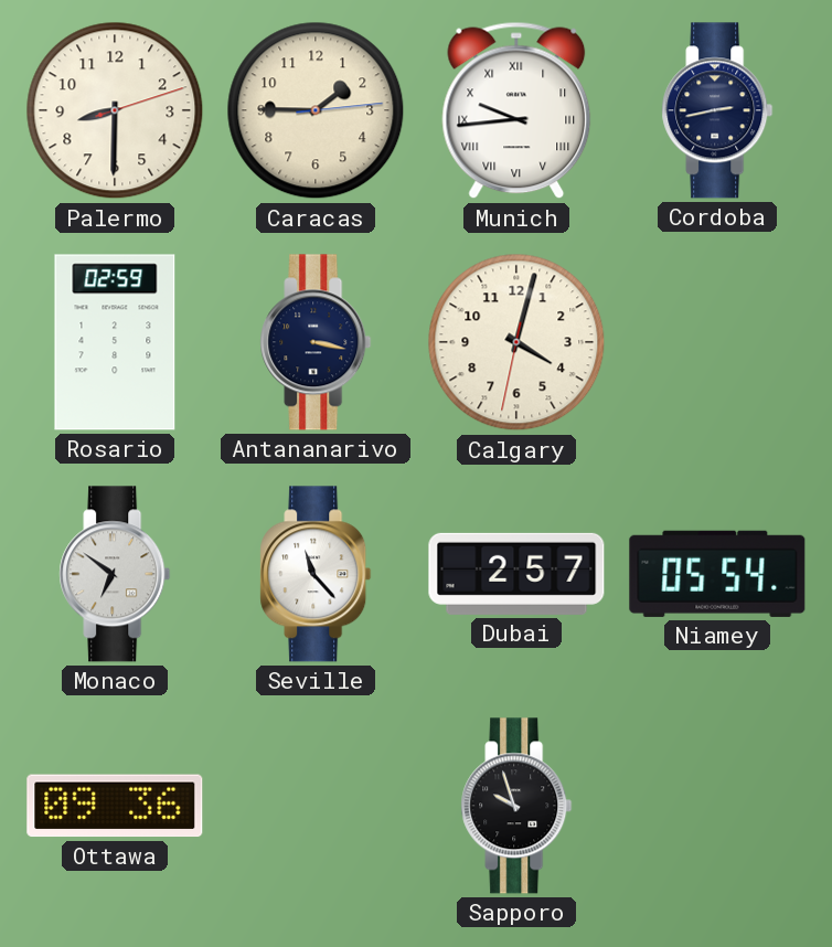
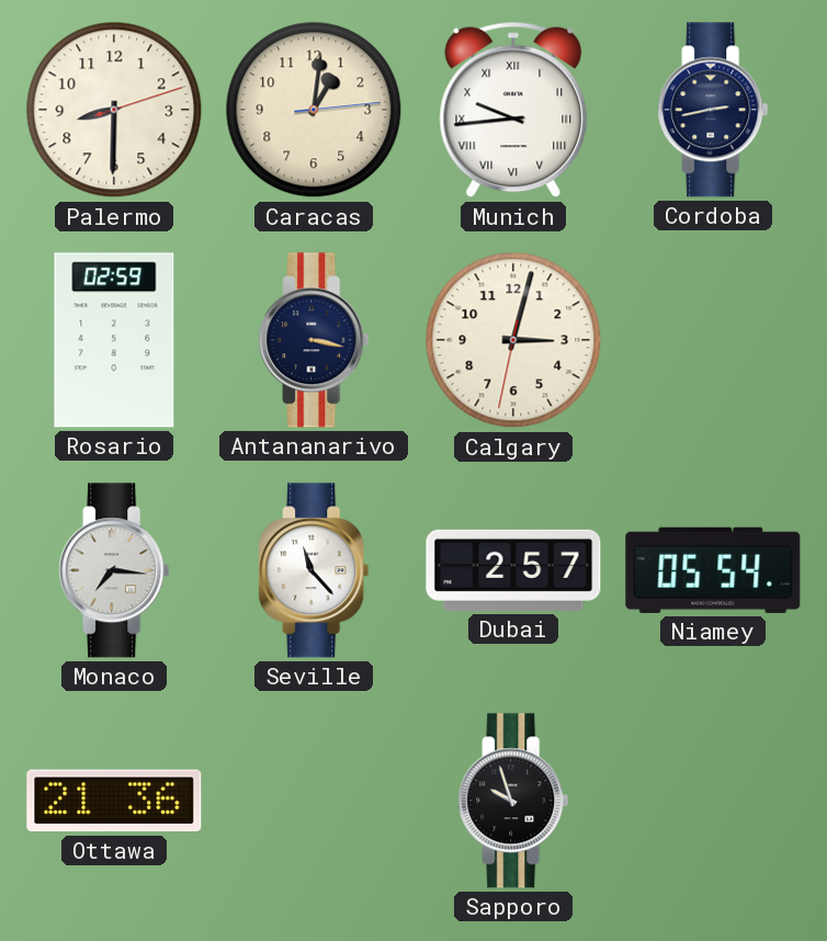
Caracas: 1:45 -> 1:01 (314, 110)
Calgary: 4:02 -> 3:02 (513, 340)
Monaco: 6:51 -> 7:16 (114, 570)
Ottawa: 09:36 -> 21:36 (114, 801)
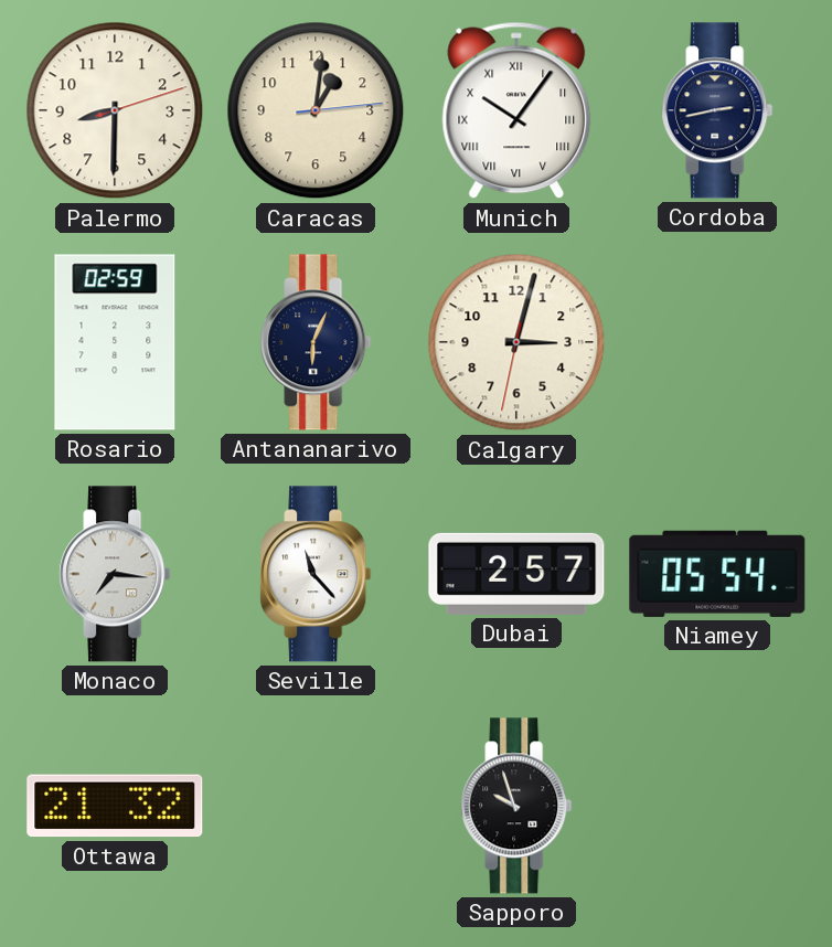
Munich: 9:44 -> 10:06 (516, 110)
Antananarivo: 3:17 -> 6:04 (316, 342)
Ottawa: 21:36 -> 21:32 (115, 806)
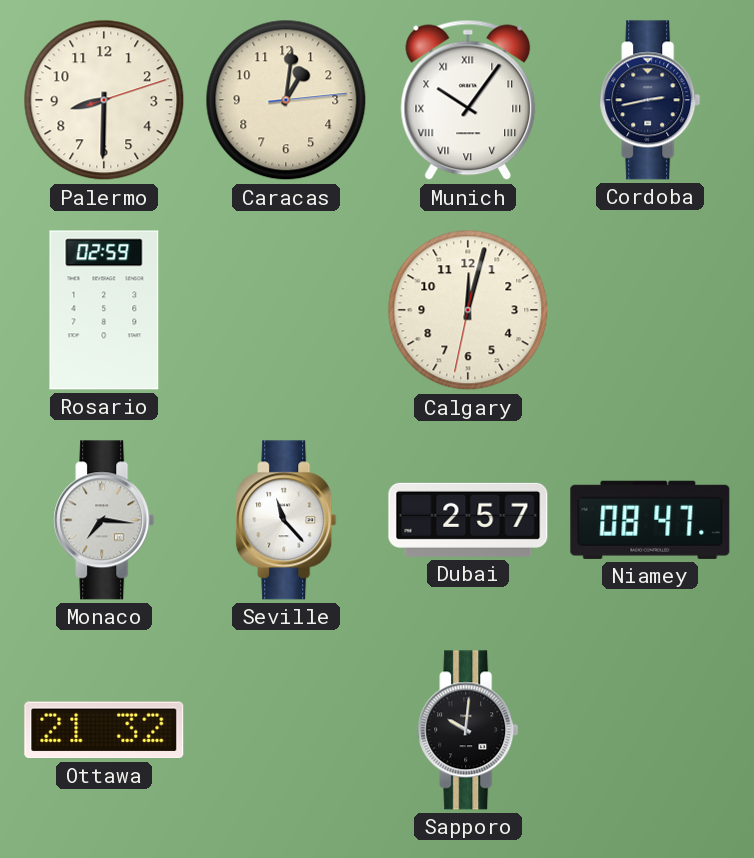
Antananarivo: 6:04 -> none (316, 342)
Calgary: 3:02 -> 12:02 (468, 310)
Niamey: 05:54 -> 08:47 (650, 520)
Sapporo: 9:57 -> 10:01 (468, 730)
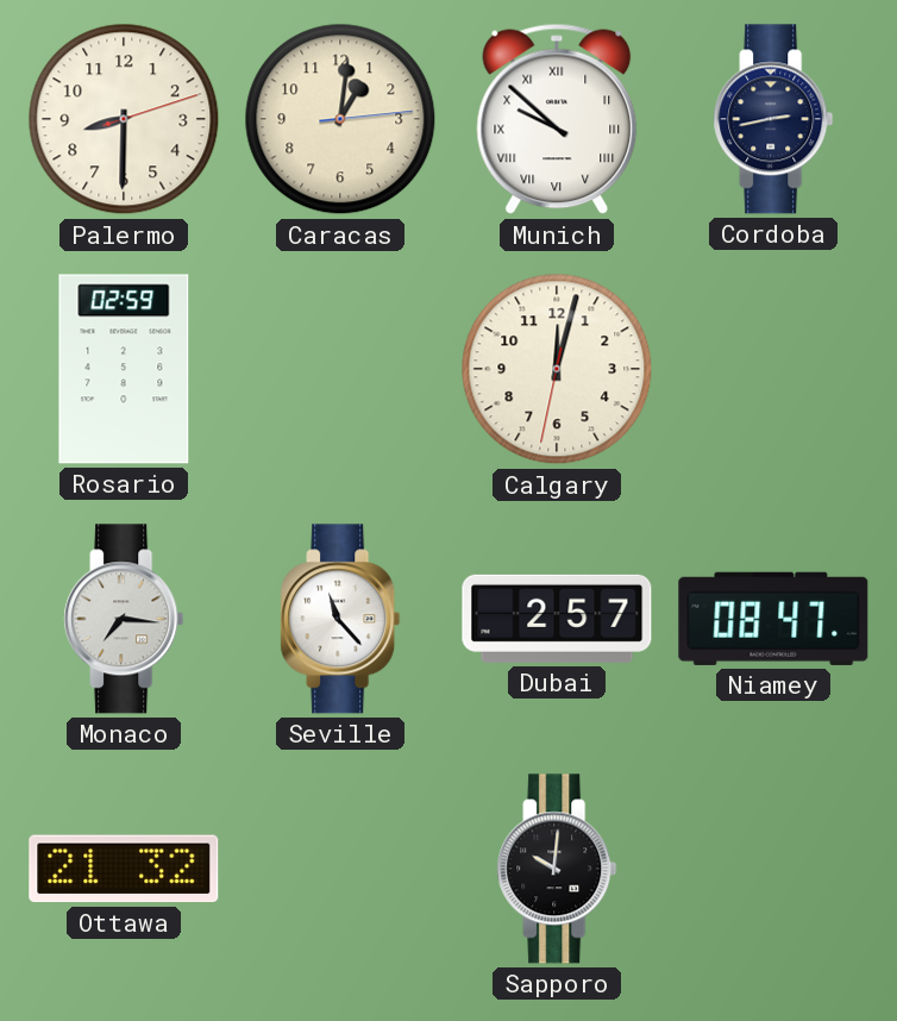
Munich: 10:06 -> 9:52 (557, 119)
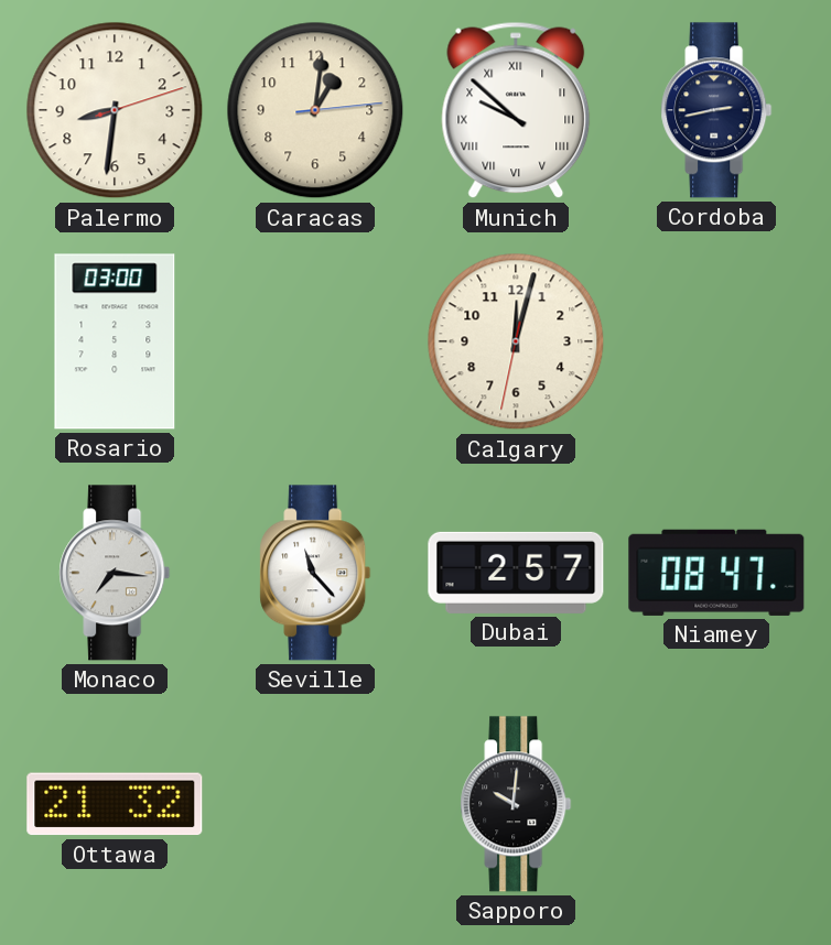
Palermo: 8:30 -> 8:31 (115, 110)
Rosario: 02:59 -> 03:00 (115, 341)
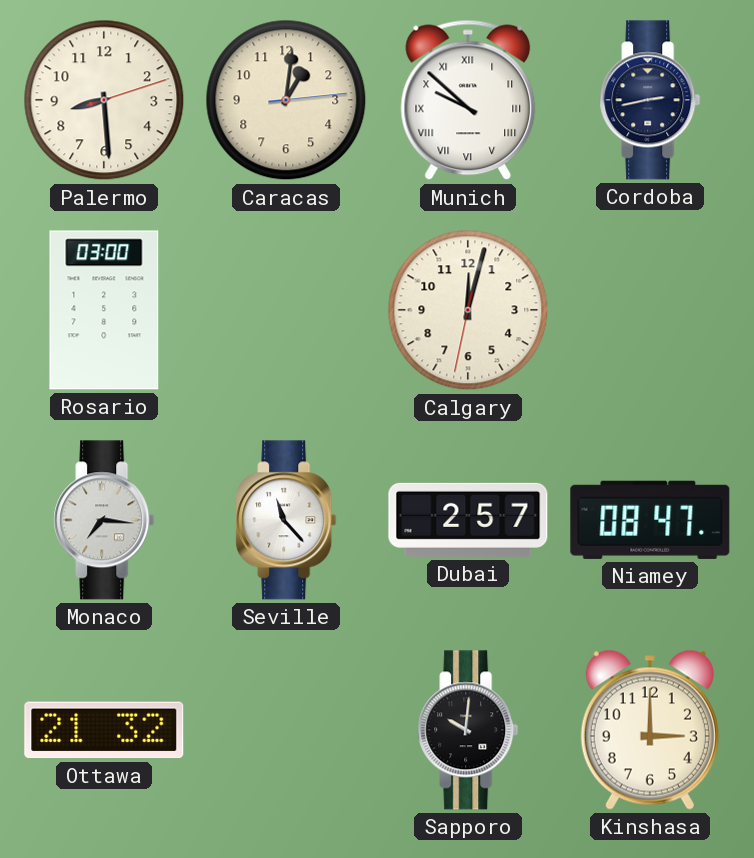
Palermo: 8:31 -> 8:29 (104, 100)
Kinshasa: none -> 3:00 (650, 730)
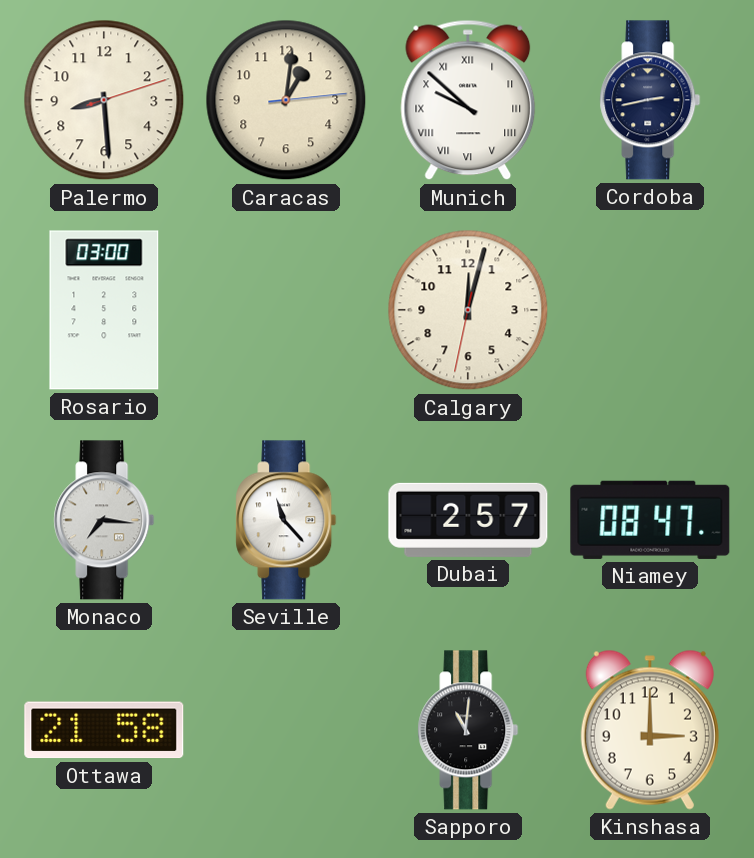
Ottawa: 21:32 -> 21:58 (104, 730)
Sapporo: 10:01 -> 11:01 (468, 730)
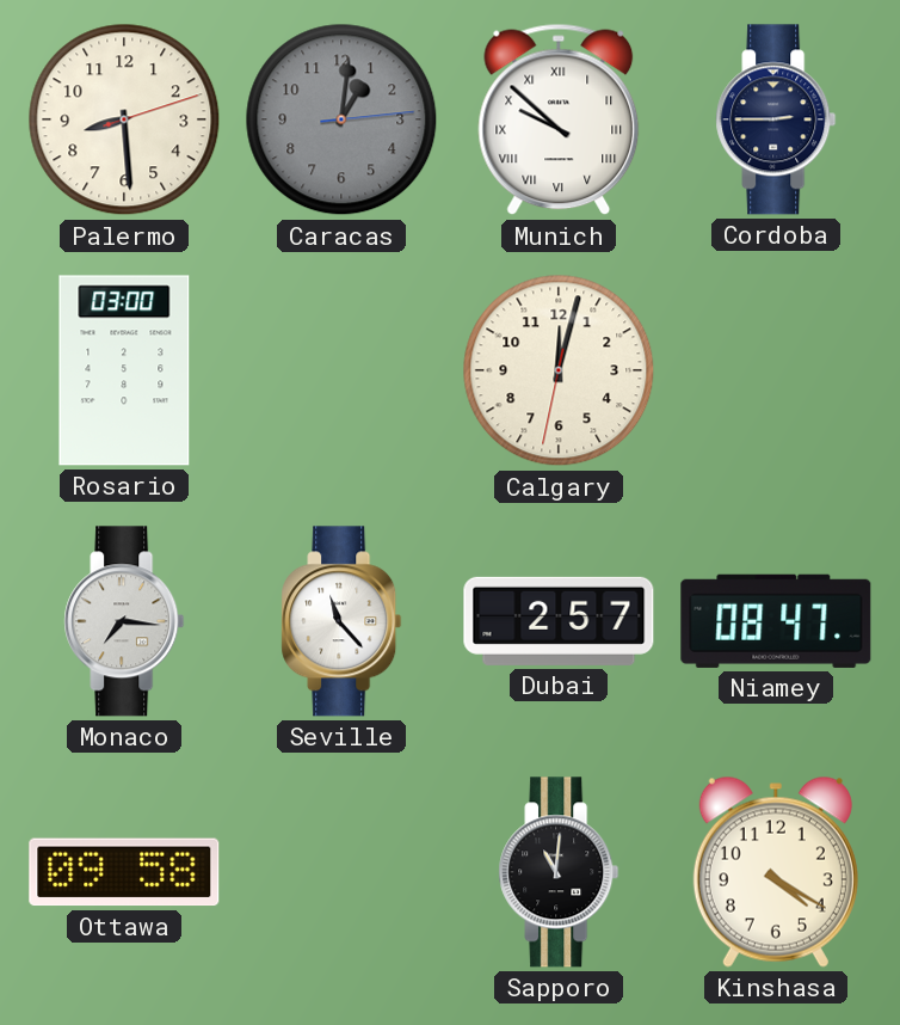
Caracas dial: cream -> grey (341, 119)
Cordoba: 2:43 -> 2:45 (776, 119)
Ottawa: 21:58 -> 09:58 (124, 872)
Kinshasa: 3:00 -> 4:20 (776, 872)
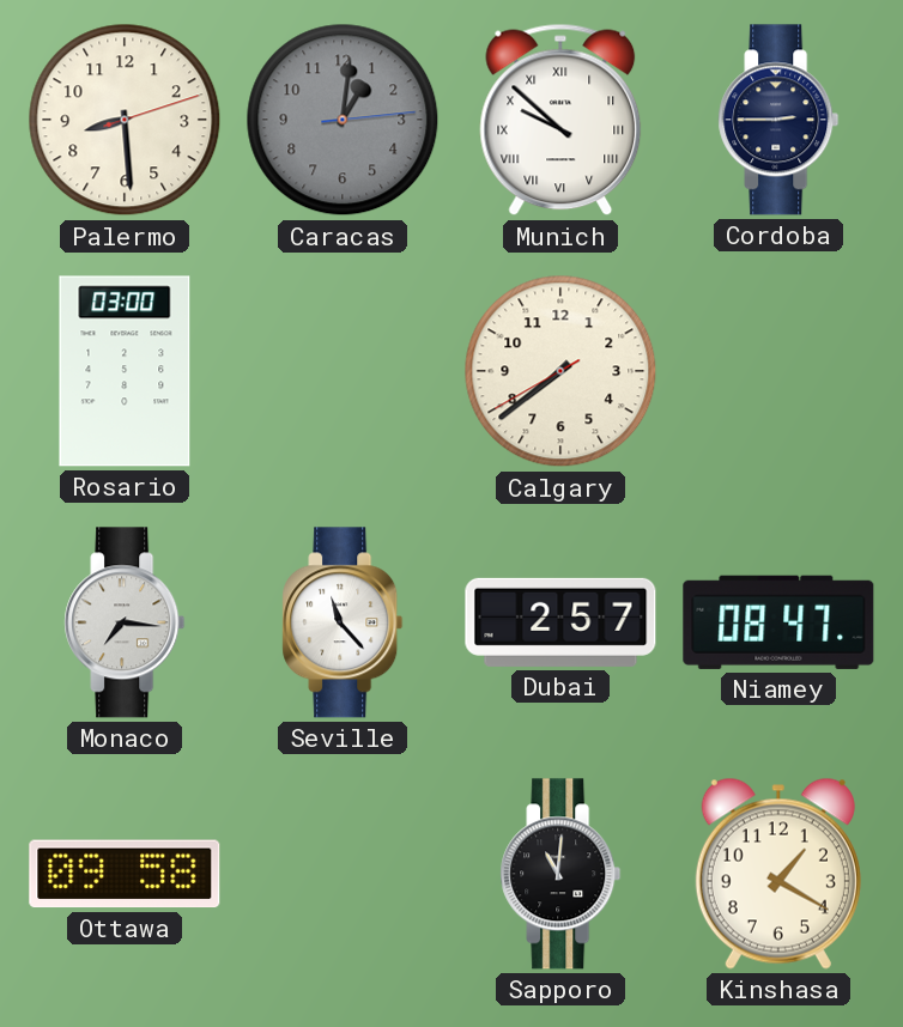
Calgary: 12:02 -> 7:38 (560, 371)
Kinshasa: 4:20 -> 1:20 (778, 874)
